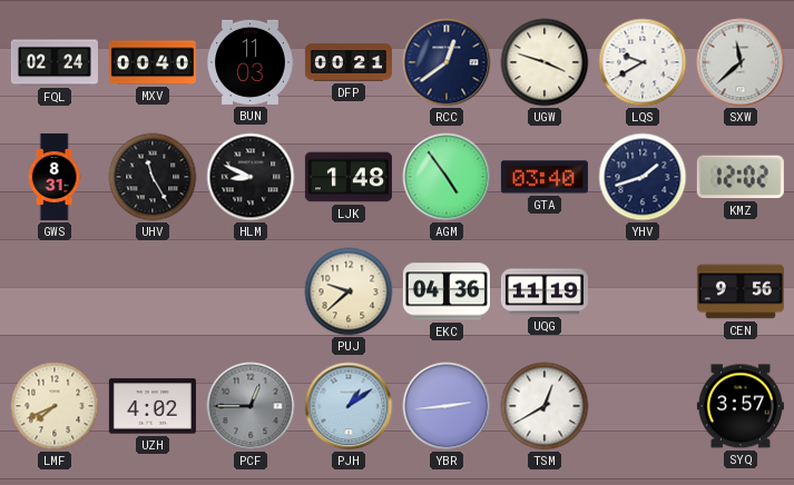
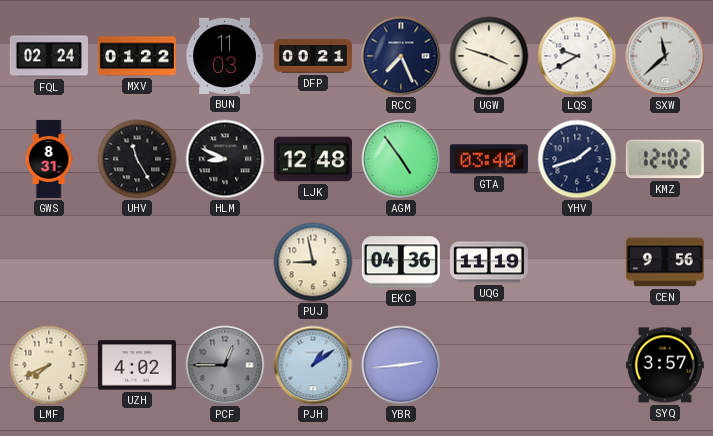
MXV: 00:40 -> 01:22 (137, 56)
RCC: 12:39 -> 7:26 (401, 56)
LJK: 1:48 -> 12:48 (313, 159)
PUJ: 9:38 -> 8:58 (313, 262)
TSM: 12:40 -> none (545, 406)
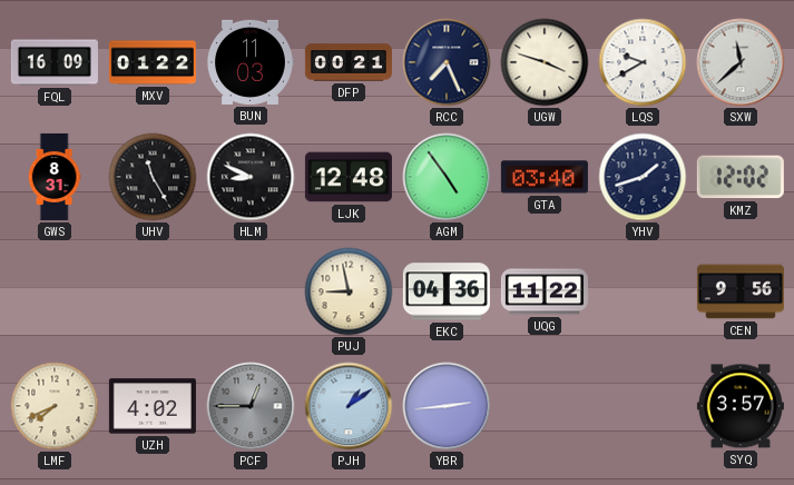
FQL: 02:24 -> 16:09 (55, 62)
UQG: 11:19 -> 11:22 (545, 291)
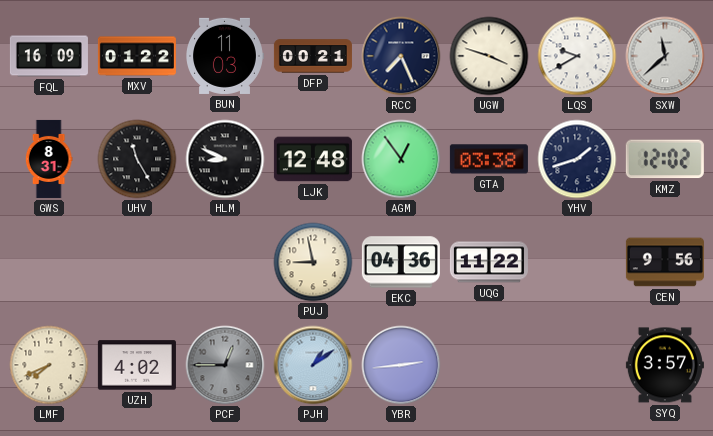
AGM: 4:54 -> 12:54 (401, 159)
GTA: 03:40 -> 03:38 (489, 159)
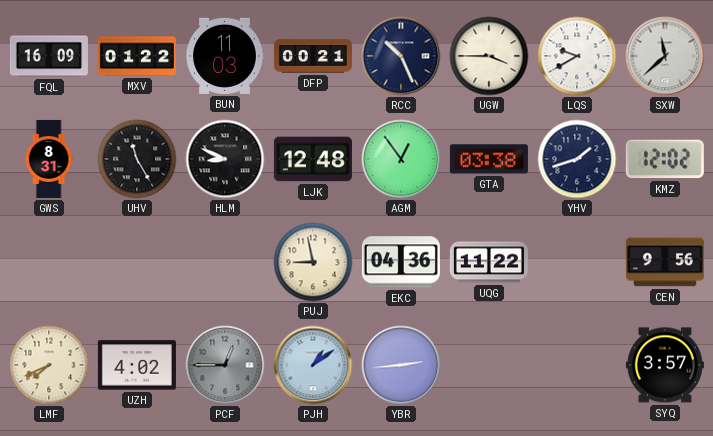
RCC: 7:26 -> 10:26 (401, 56)
UGW: 3:48 -> 3:45 (489, 56)
